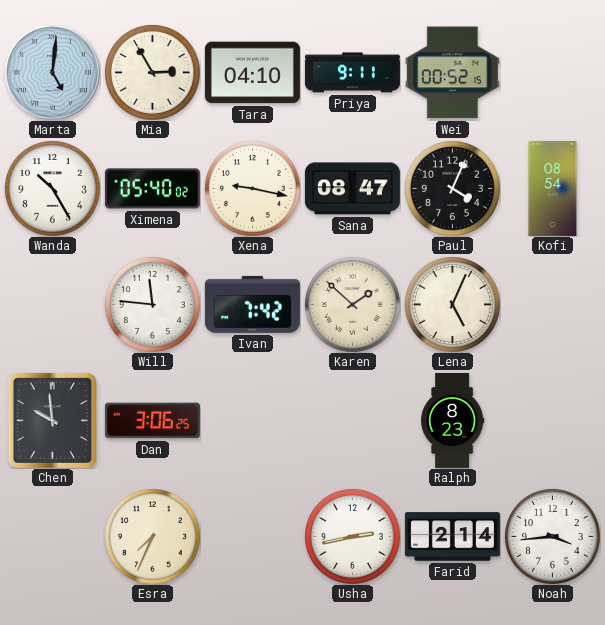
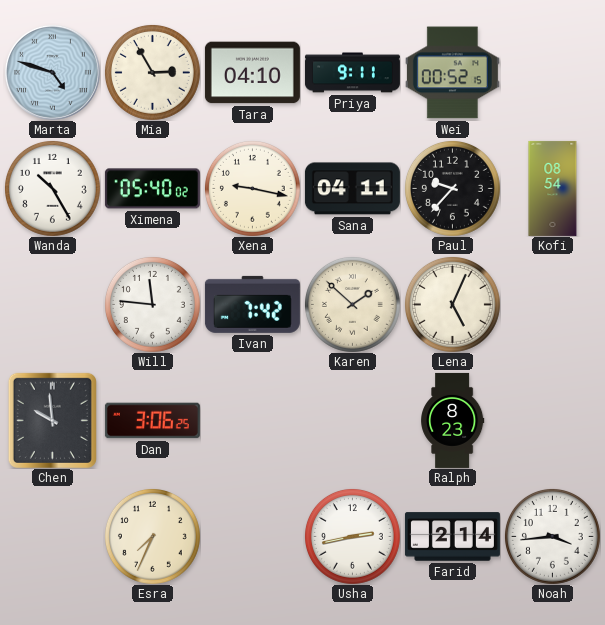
Marta: 5:01 -> 4:48 (52, 72)
Sana: 08:47 -> 04:11 (352, 189)
Paul: 4:04 -> 9:37 (452, 188)
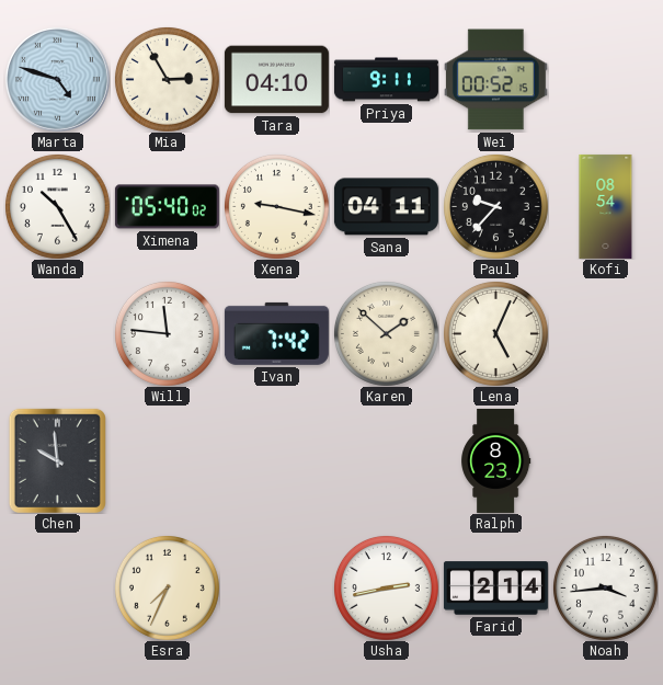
Dan: 3:06 -> none (152, 421)
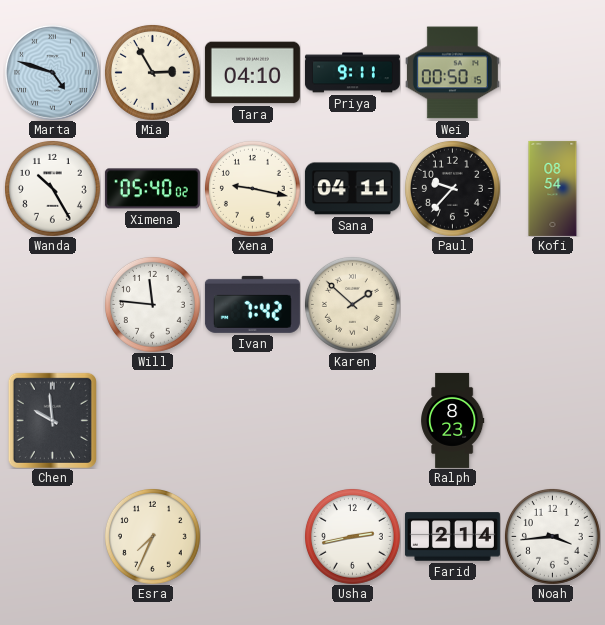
Wei: 00:52 -> 00:50 (452, 73)
Lena: 5:04 -> none (495, 333)
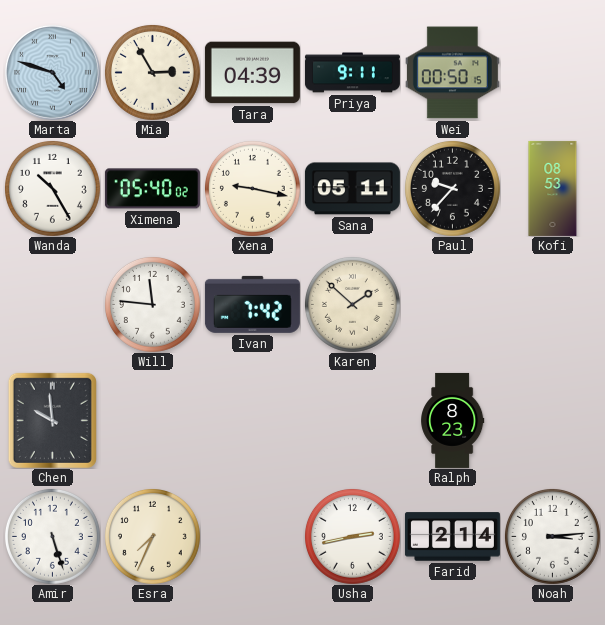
Tara: 04:10 -> 04:39 (252, 73)
Sana: 04:11 -> 05:11 (352, 189)
Kofi: 08:54 -> 08:53 (553, 188)
Amir: none -> 5:27 (52, 536)
Noah: 3:44 -> 3:14 (552, 536)
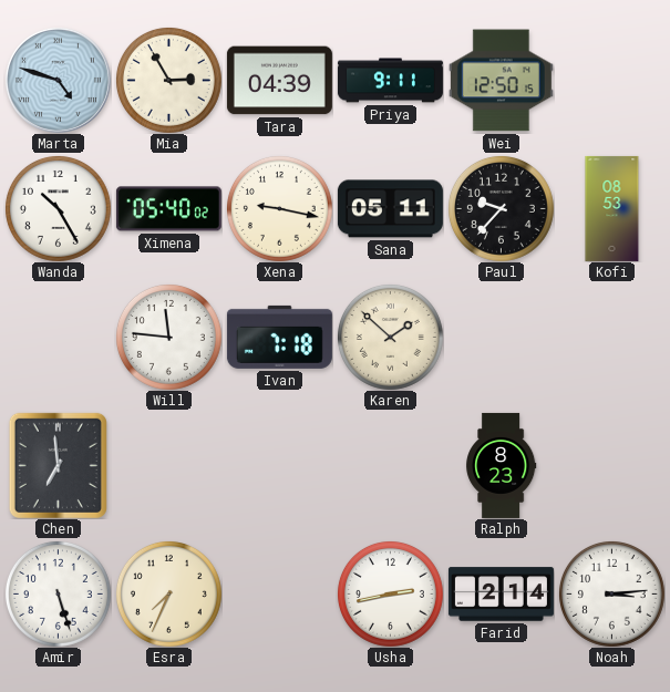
Wei: 00:50 -> 12:50 (501, 81)
Ivan: 7:42 -> 7:18 (279, 337)
Chen: 9:59 -> 6:59 (58, 465)
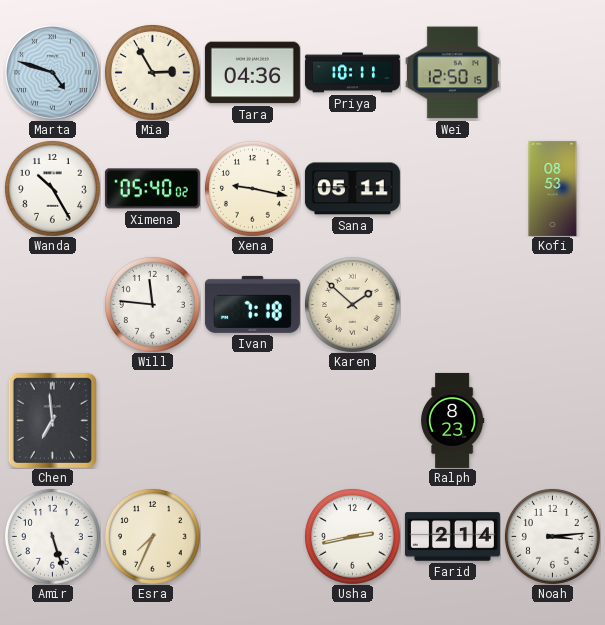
Tara: 04:39 -> 04:36 (252, 73)
Priya: 9:11 -> 10:11 (352, 73)
Paul: 9:37 -> none (501, 208)
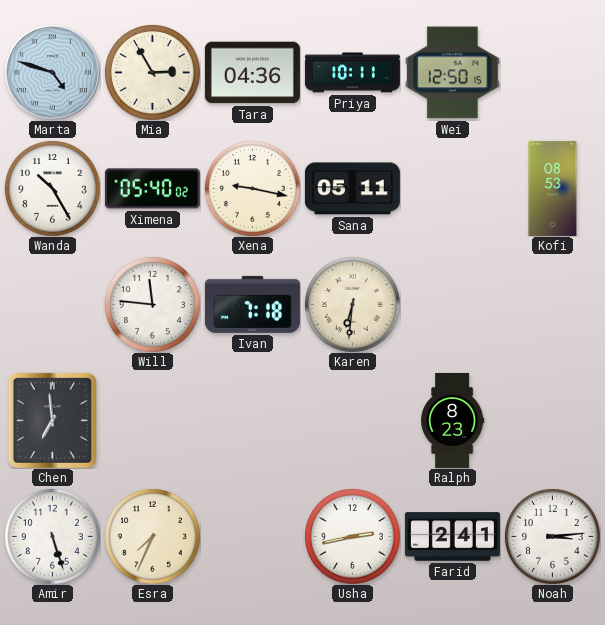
Karen: 1:52 -> 6:31 (352, 304)
Farid: 2:14 -> 2:41 (452, 537)
